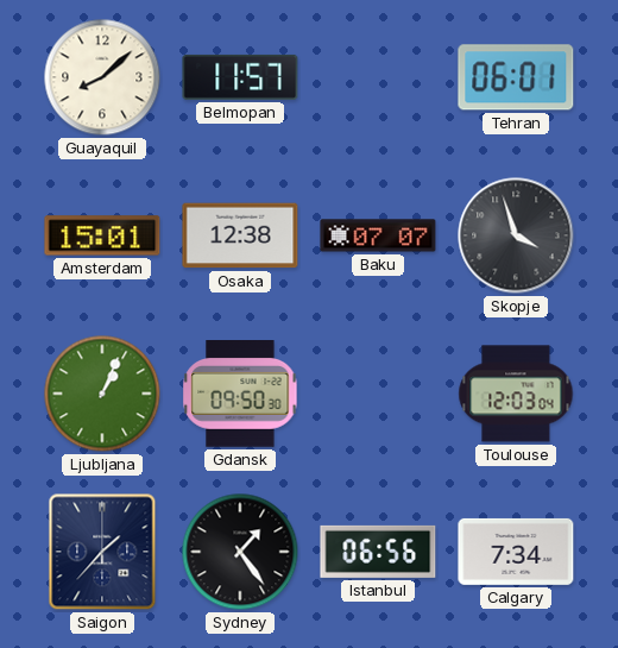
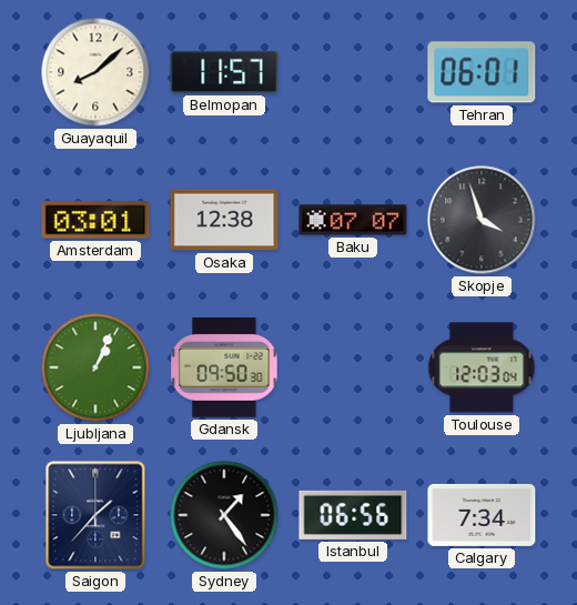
Amsterdam: 15:01 -> 03:01 (95, 220)
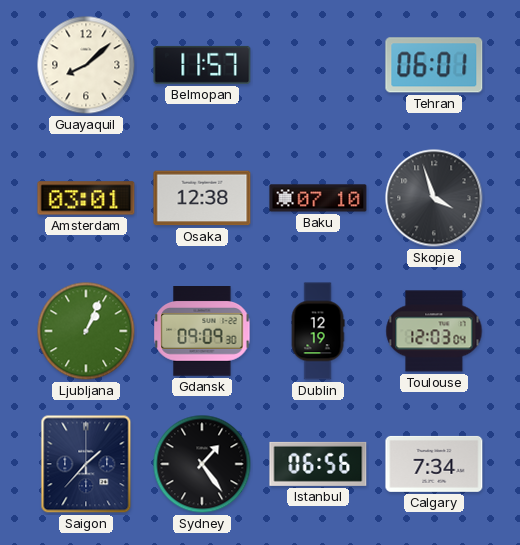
Baku: 07:07 -> 07:10 (318, 198)
Gdansk: 09:50 -> 09:09 (202, 332)
Dublin: none -> 12:19 (318, 331)
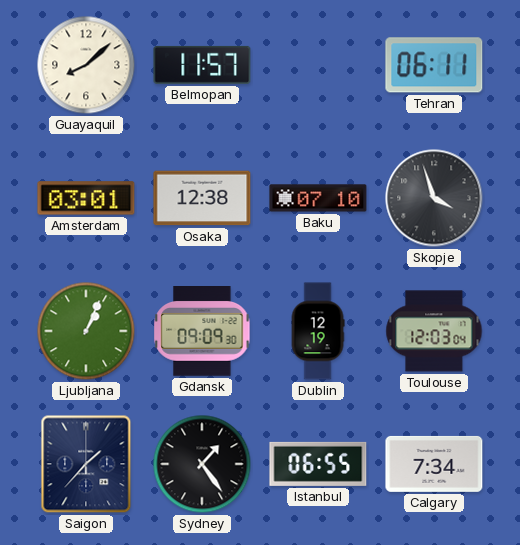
Tehran: 06:01 -> 06:11 (434, 65)
Istanbul: 06:56 -> 06:55 (318, 464)
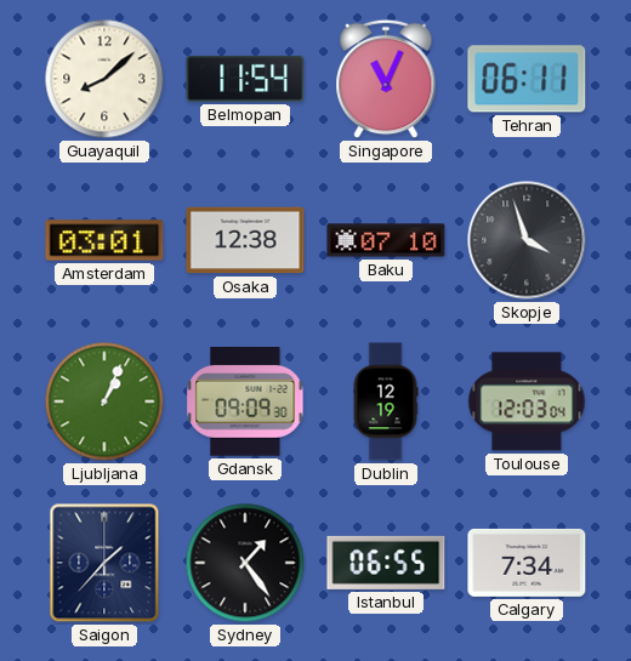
Belmopan: 11:57 -> 11:54 (245, 79)
Singapore: none -> 11:04 (386, 79)
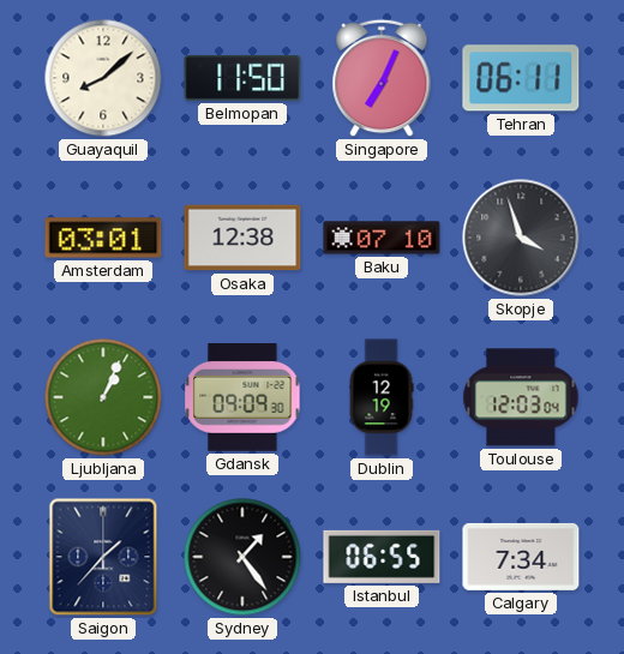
Belmopan: 11:54 -> 11:50 (242, 78)
Singapore: 11:04 -> 7:04 (382, 78)
